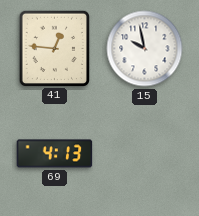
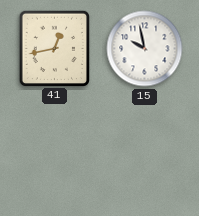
41: 12:46 -> 12:43 (54, 48)
69: 4:13 -> none (55, 154)
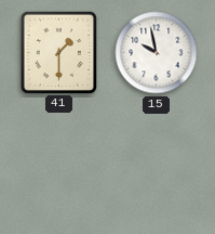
41: 12:43 -> 1:30 (58, 52)
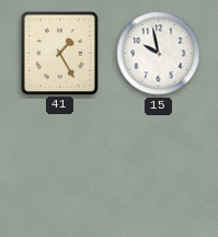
41: 1:30 -> 1:25 (59, 53)
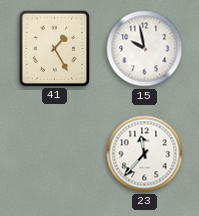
23: none -> 11:37 (145, 154)
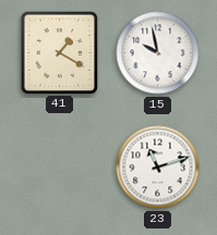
41: 1:25 -> 1:20 (59, 52)
23: 11:37 -> 11:12 (158, 168)
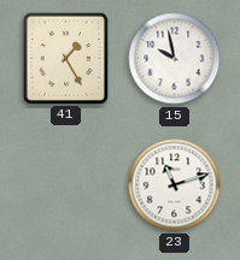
41: 1:20 -> 1:25 (65, 58)
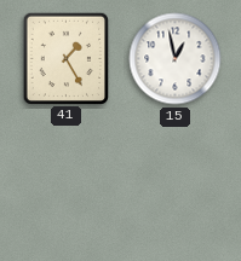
15: 9:58 -> 12:58 (176, 59)
23: 11:12 -> none (175, 185)
